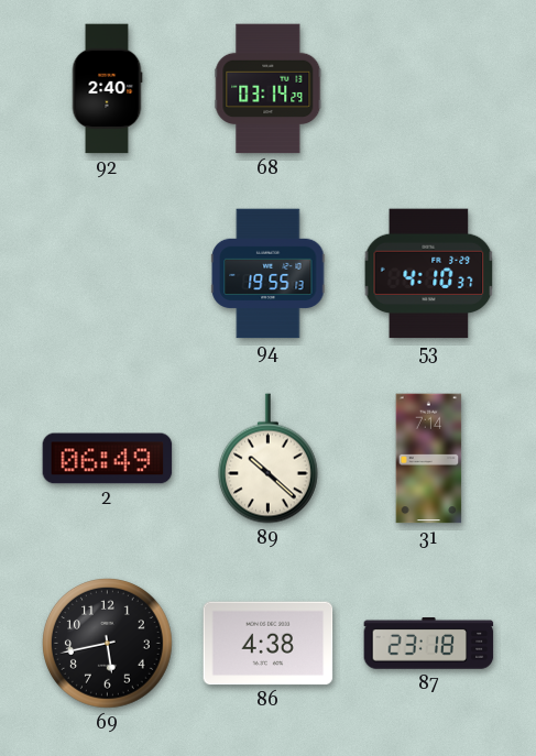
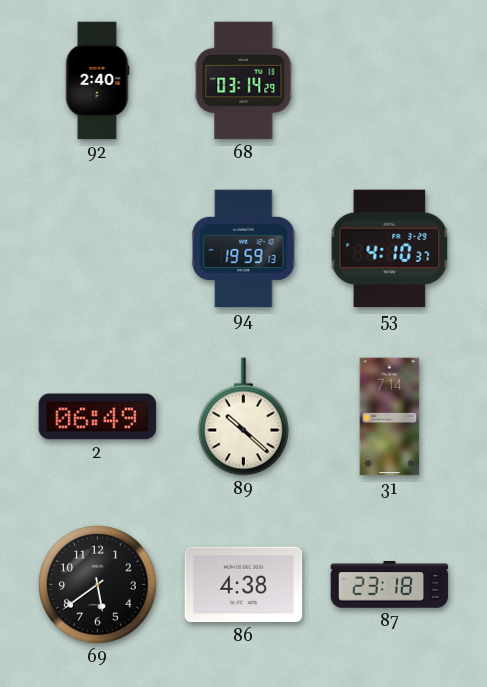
94: 19:55 -> 19:59 (244, 249)
69: 5:43 -> 5:39 (98, 585)
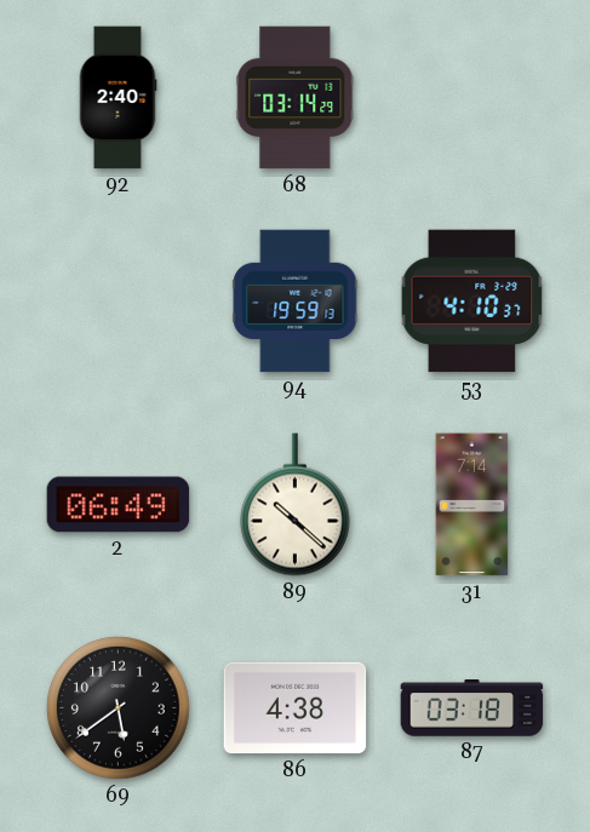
87: 23:18 -> 03:18 (472, 708)
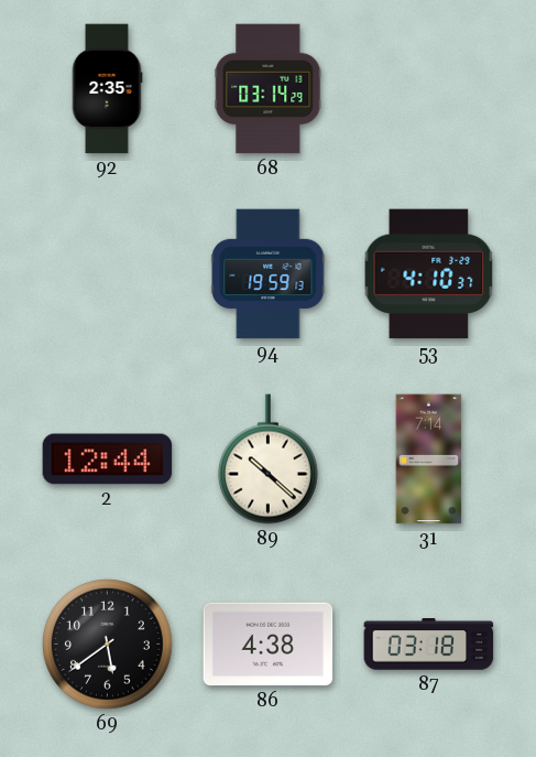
92: 2:40 -> 2:35 (107, 89)
2: 06:49 -> 12:44 (108, 459)
